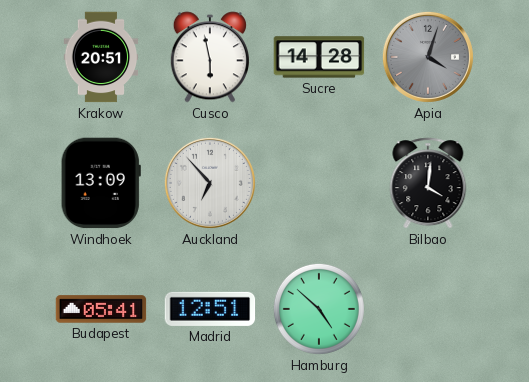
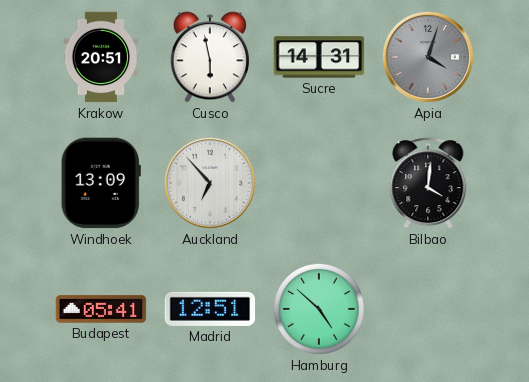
Sucre: 14:28 -> 14:31 (319, 57)
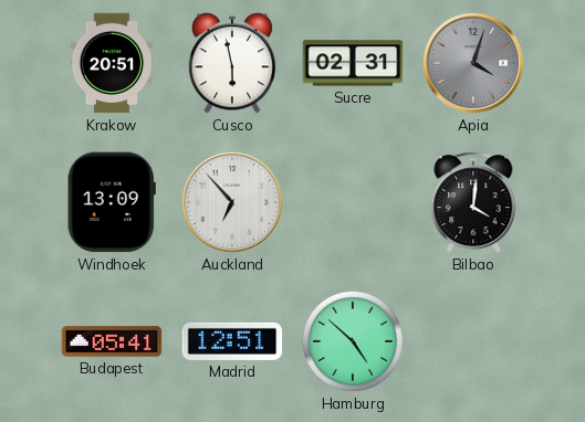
Sucre: 14:31 -> 02:31 (353, 63)
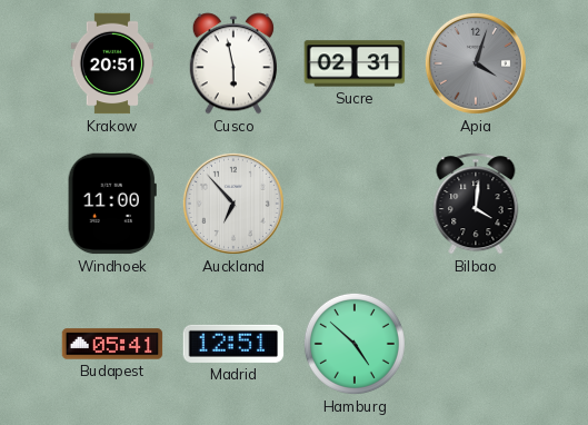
Windhoek: 13:09 -> 11:00 (112, 204)
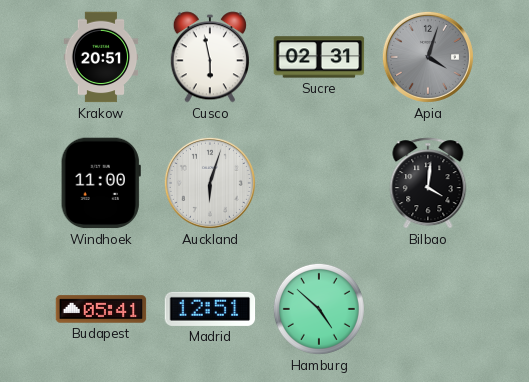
Auckland: 6:53 -> 6:03 (210, 183)
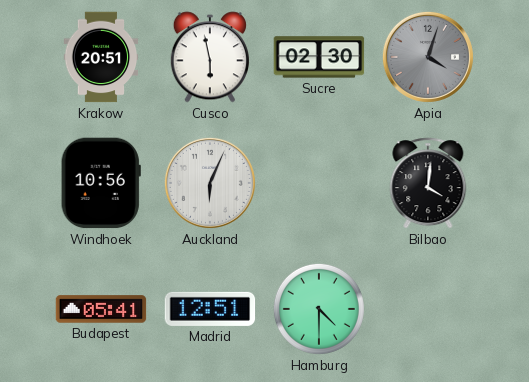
Sucre: 02:31 -> 02:30 (319, 57)
Windhoek: 11:00 -> 10:56 (101, 183)
Auckland: 6:03 -> 6:04 (210, 183)
Hamburg: 4:52 -> 4:30 (319, 309)
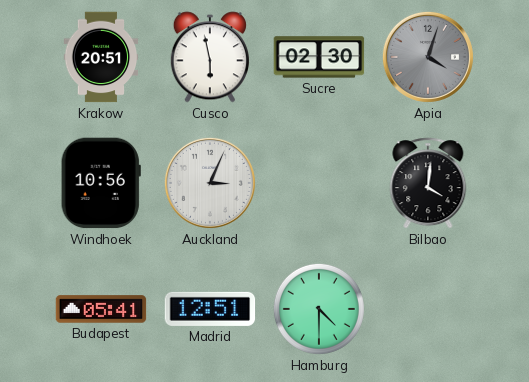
Auckland: 6:04 -> 3:04 (210, 183)
